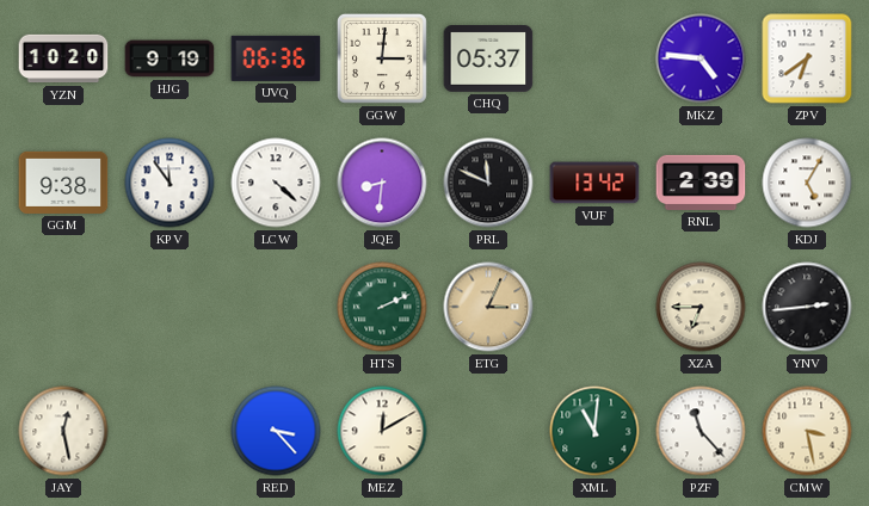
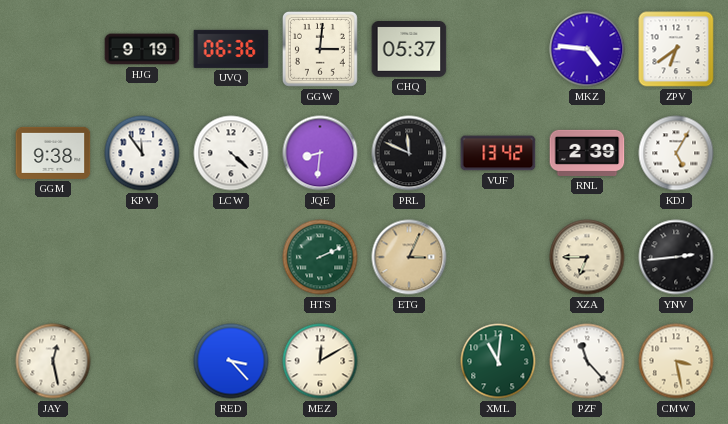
YZN: 10:20 -> none (63, 58)
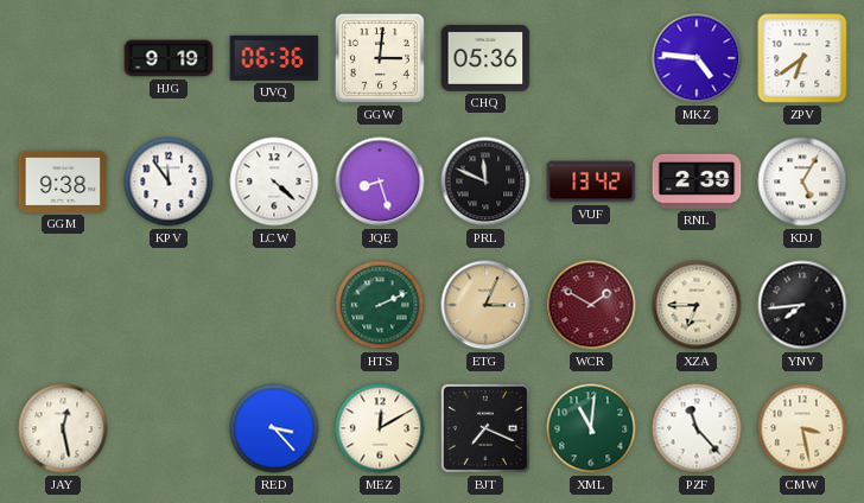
CHQ: 05:37 -> 05:36 (485, 59)
JQE: 8:31 -> 8:27 (380, 182)
WCR: none -> 1:50 (591, 305)
YNV: 2:44 -> 7:44 (802, 305)
BJT: none -> 7:19 (485, 428)
